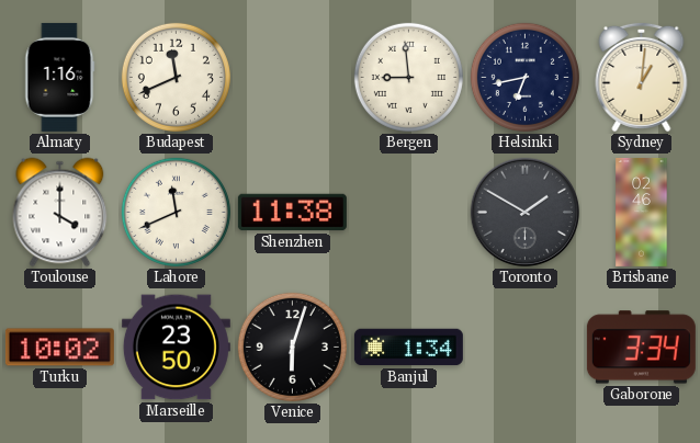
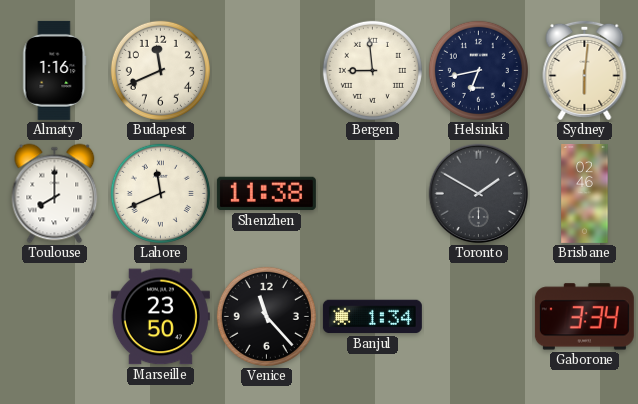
Sydney: 1:01 -> 6:01 (585, 70)
Toulouse: 4:00 -> 8:00 (55, 194)
Turku: 10:02 -> none (59, 348)
Venice: 6:03 -> 11:23 (266, 316)
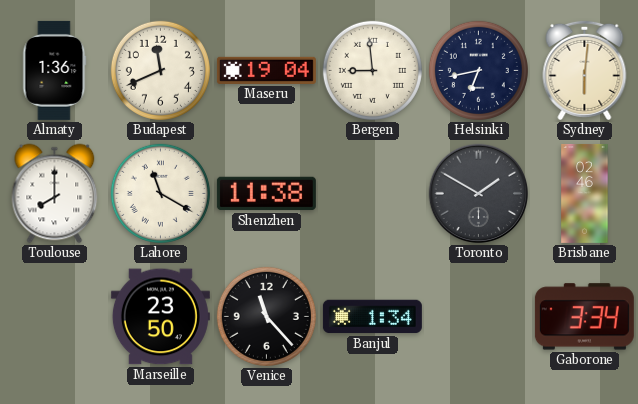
Almaty: 1:16 -> 1:36 (55, 70)
Maseru: none -> 19:04 (266, 70)
Lahore: 11:41 -> 11:20 (160, 193)
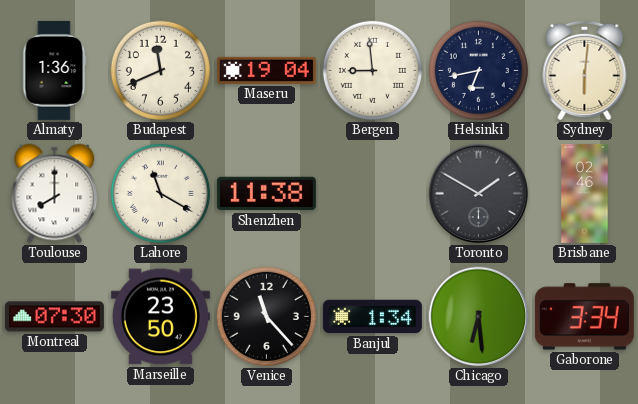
Montreal: none -> 07:30 (54, 317)
Chicago: none -> 6:29 (479, 317)
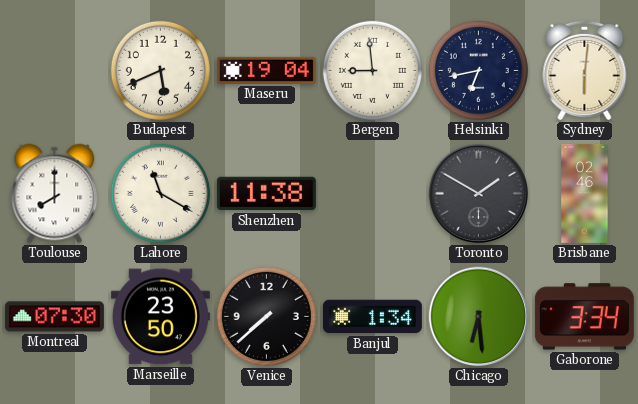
Almaty: 1:36 -> none (55, 70)
Budapest: 11:41 -> 5:41 (160, 70)
Venice: 11:23 -> 7:38 (266, 316)
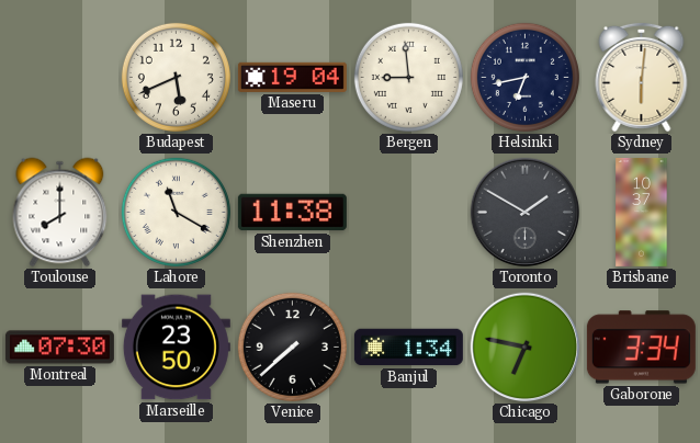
Brisbane: 02:46 -> 10:37 (642, 212)
Chicago: 6:29 -> 6:47 (526, 348)
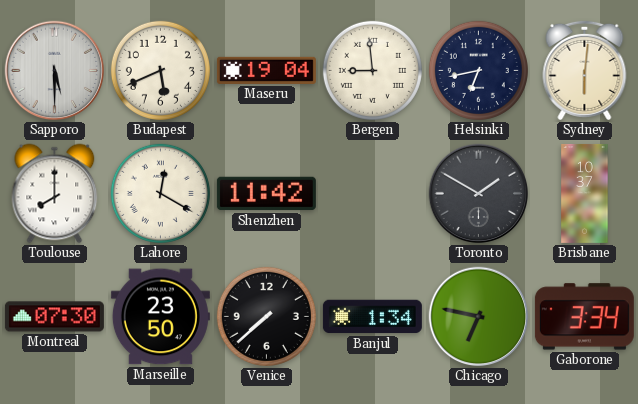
Sapporo: none -> 5:30 (55, 71)
Lahore: 11:20 -> 12:20 (160, 193)
Shenzhen: 11:38 -> 11:42 (266, 194)
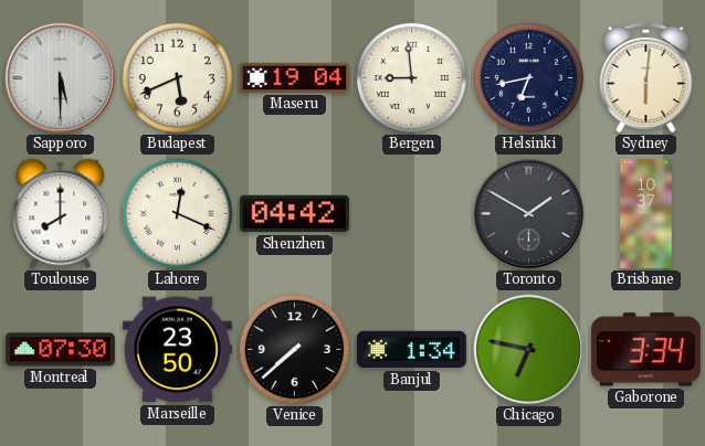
Lahore: 12:20 -> 12:19 (177, 213)
Shenzhen: 11:42 -> 04:42 (294, 214)
